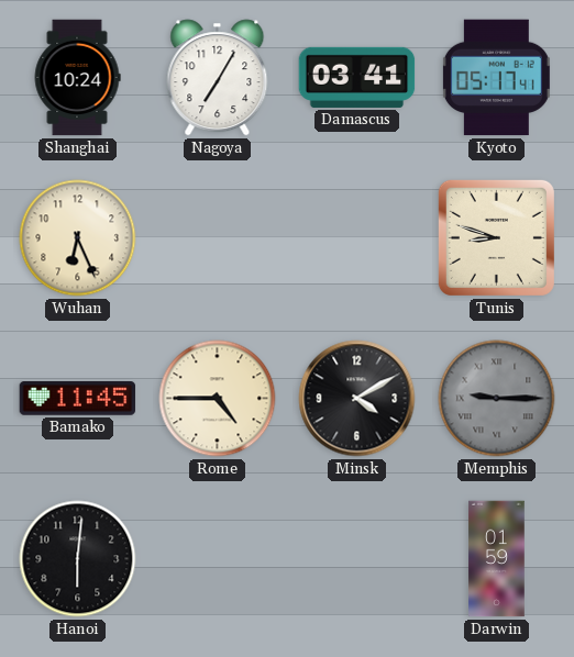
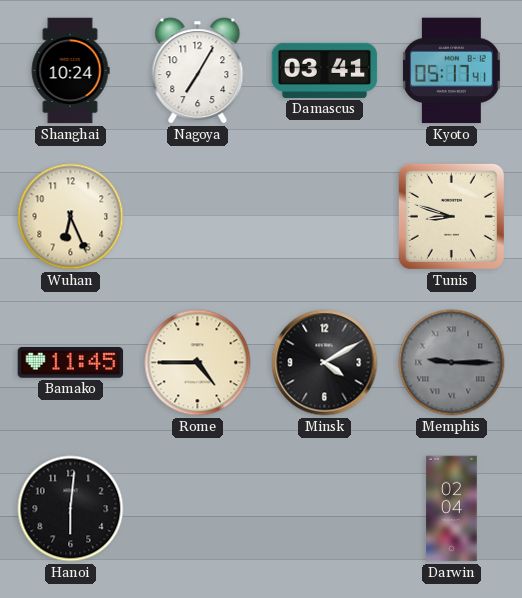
Darwin: 01:59 -> 02:04 (452, 509)
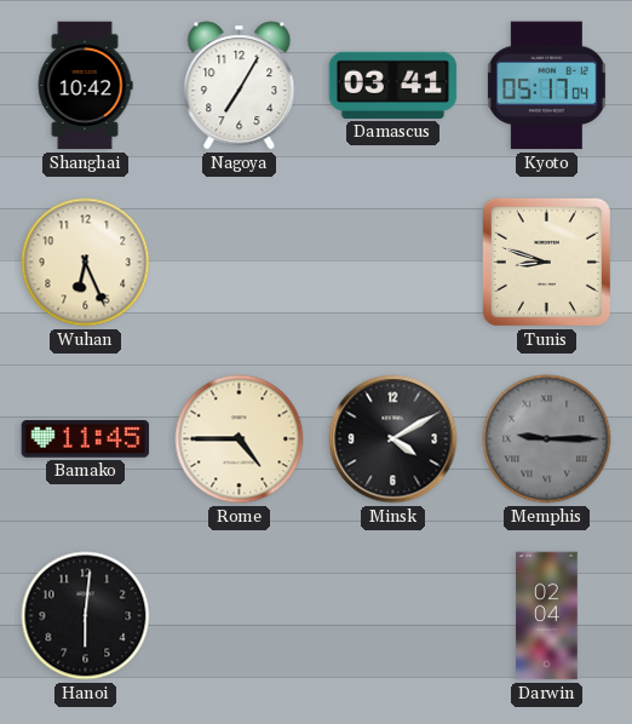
Shanghai: 10:24 -> 10:42 (85, 86)
Kyoto: 05:17:41 -> 05:17:04 (546, 86)
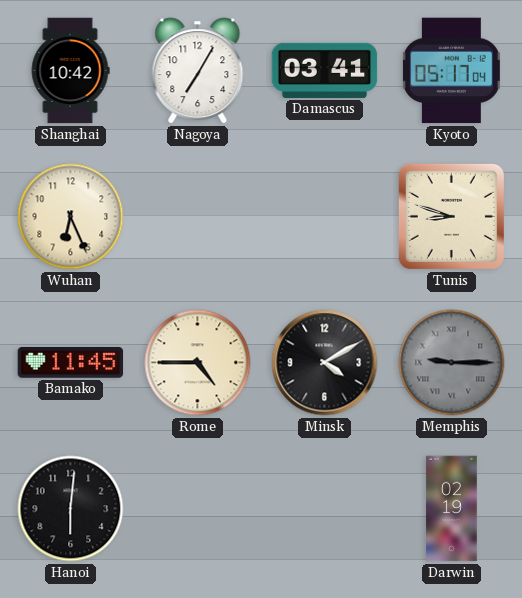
Darwin: 02:04 -> 02:19 (452, 509)
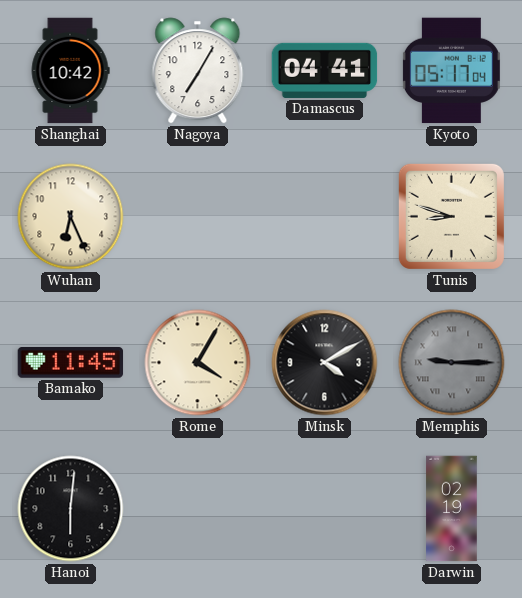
Damascus: 03:41 -> 04:41 (325, 70)
Rome: 4:45 -> 4:05 (198, 363)
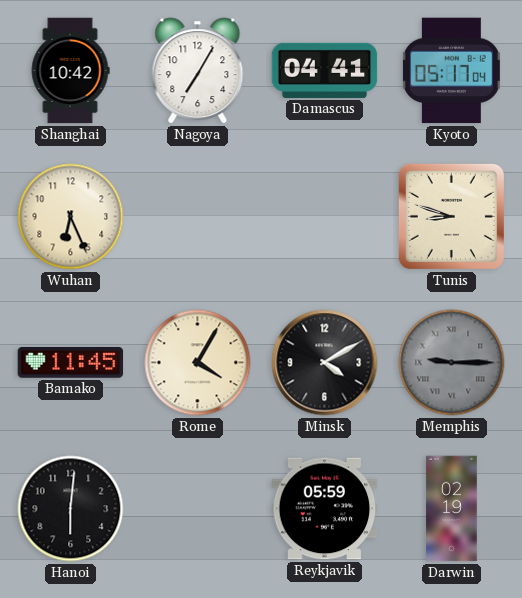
Reykjavik: none -> 05:59 (325, 509)
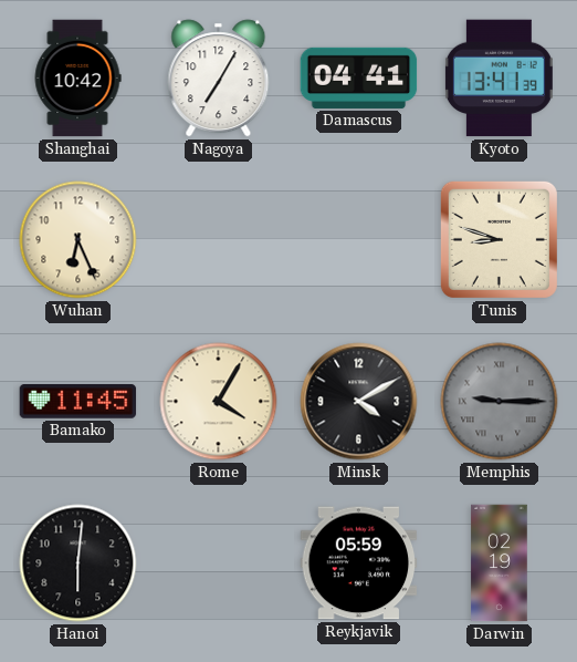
Kyoto: 05:17 -> 13:41 (499, 79)
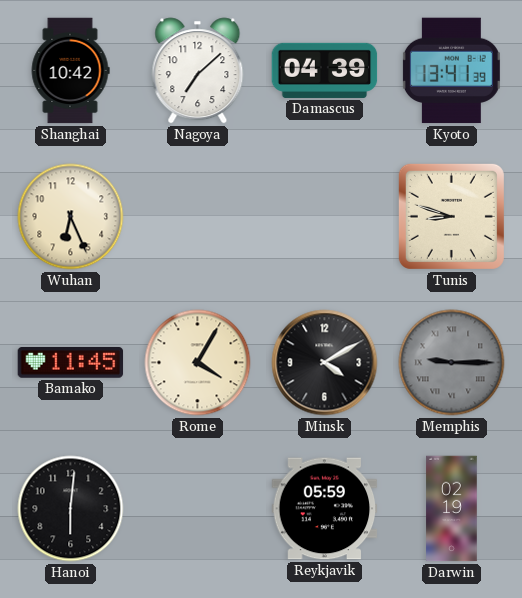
Nagoya: 7:05 -> 7:08 (198, 71)
Damascus: 04:41 -> 04:39 (325, 70)
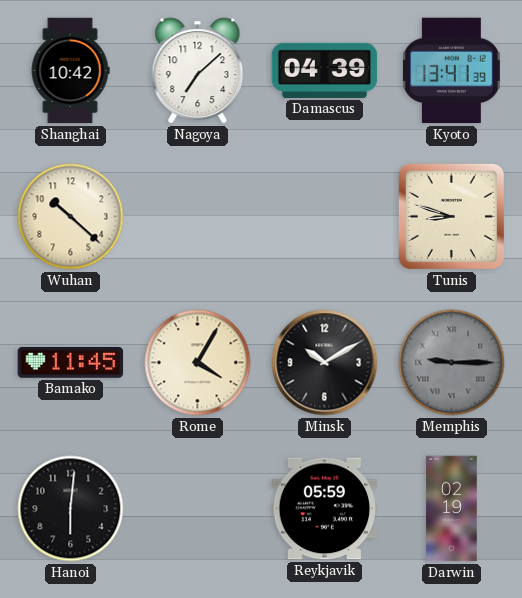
Wuhan: 6:26 -> 10:22 (71, 217)
Minsk: 4:10 -> 10:10 (325, 363)
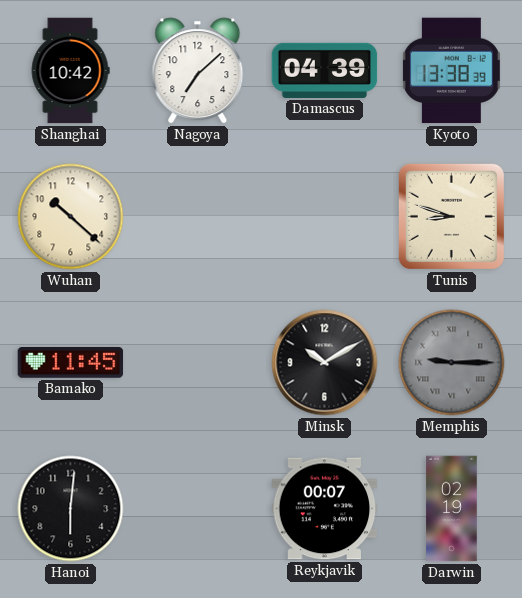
Kyoto: 13:41 -> 13:38 (451, 71)
Rome: 4:05 -> none (198, 363)
Reykjavik: 05:59 -> 00:07 (325, 509)
